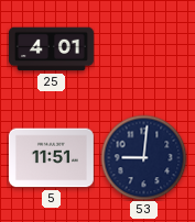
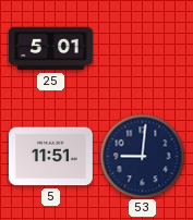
25: 4:01 -> 5:01 (50, 49)
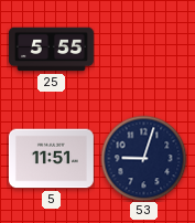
25: 5:01 -> 5:55 (51, 50)
53: 9:01 -> 9:03 (143, 158)
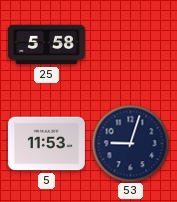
25: 5:55 -> 5:58 (46, 45)
5: 11:51 -> 11:53 (46, 144)
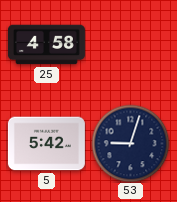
25: 5:58 -> 4:58 (46, 45)
5: 11:53 -> 5:42 (46, 144)
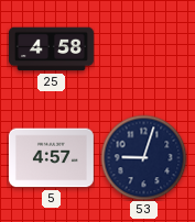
5: 5:42 -> 4:57 (51, 158)
